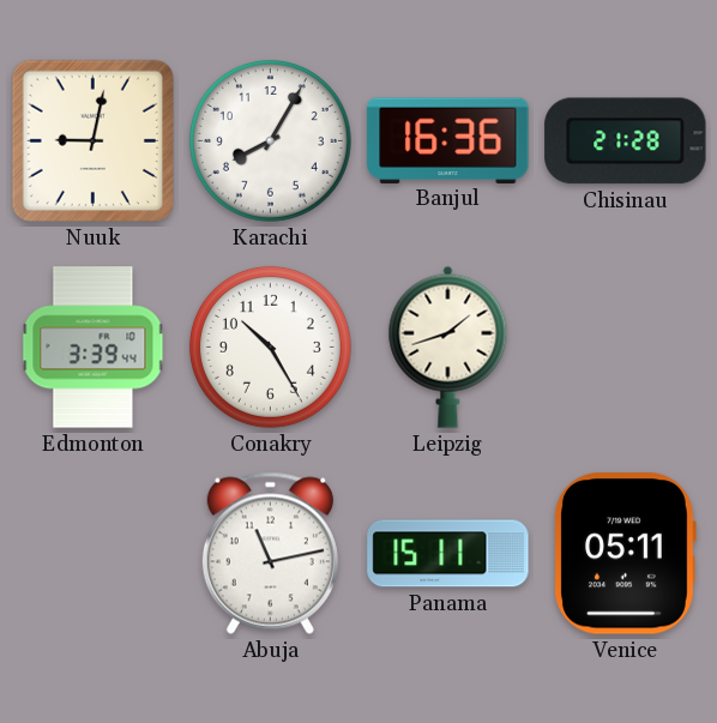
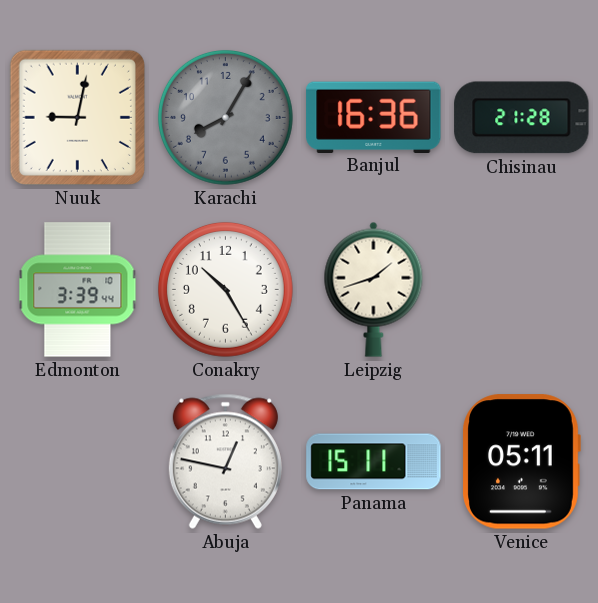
Karachi dial: white -> grey (225, 117)
Abuja: 11:13 -> 12:47 (225, 461)
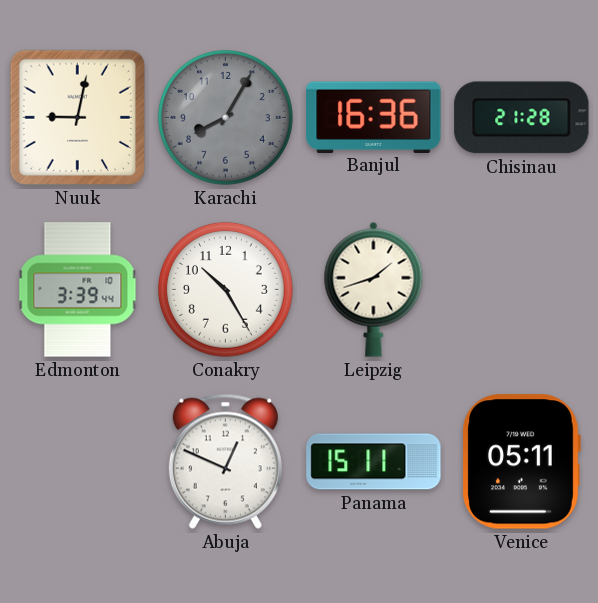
Abuja: 12:47 -> 12:49 (225, 461)
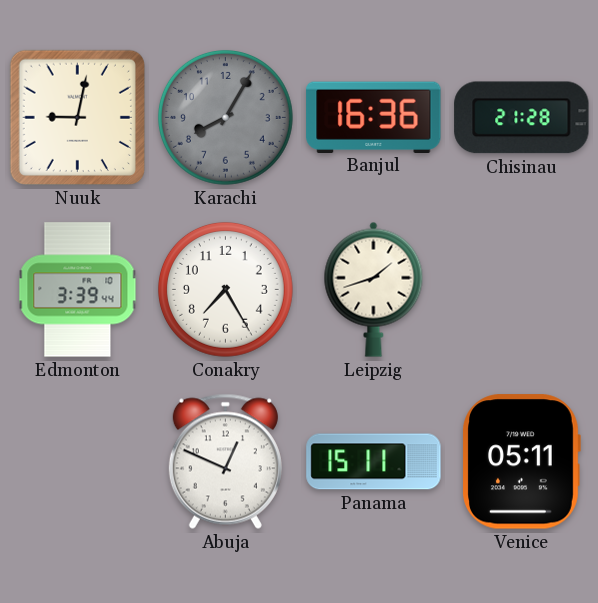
Conakry: 10:25 -> 7:25 (225, 289)
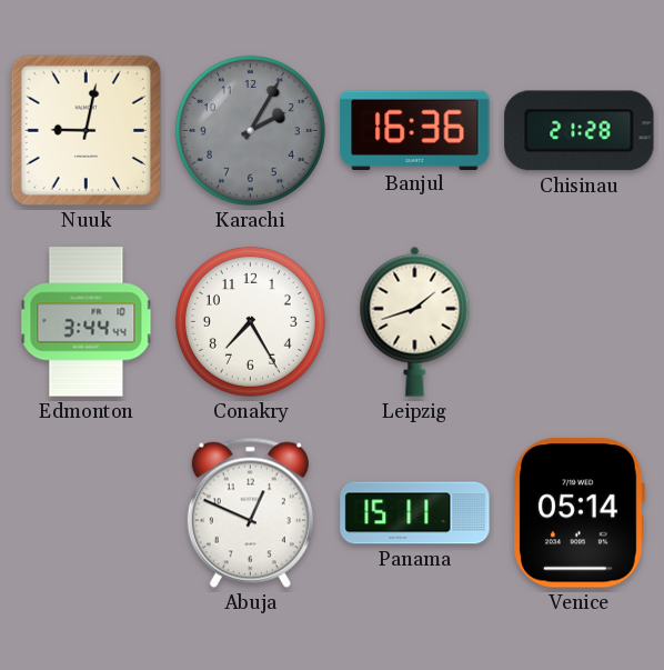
Karachi: 8:05 -> 2:05 (250, 130)
Edmonton: 3:39 -> 3:44 (87, 322)
Venice: 05:11 -> 05:14 (579, 513)
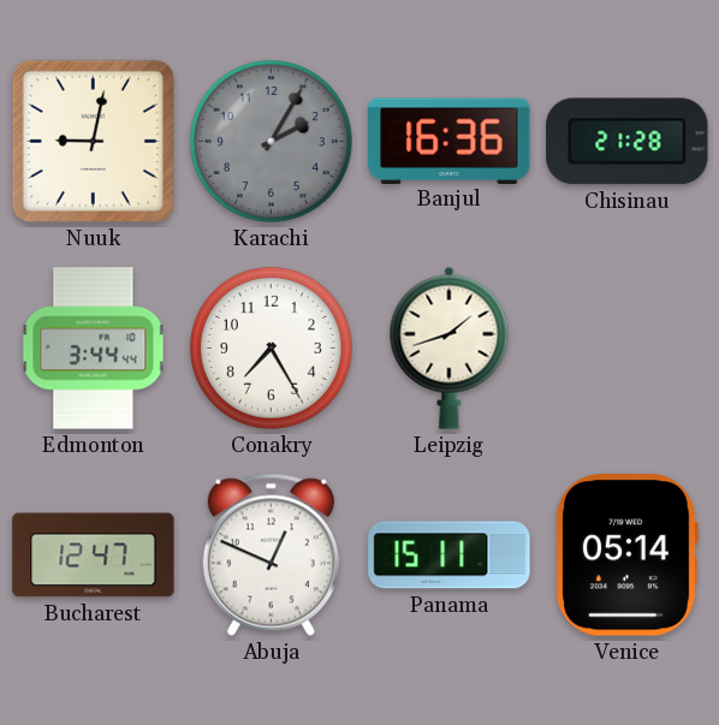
Bucharest: none -> 12:47 (94, 555)
